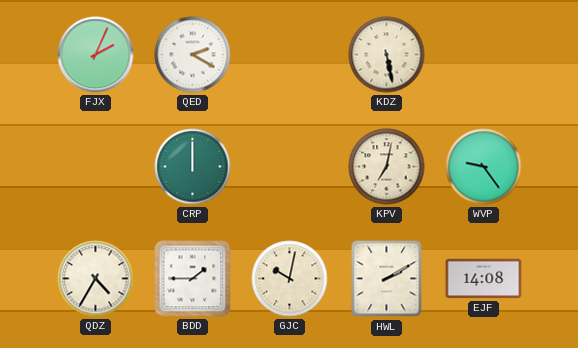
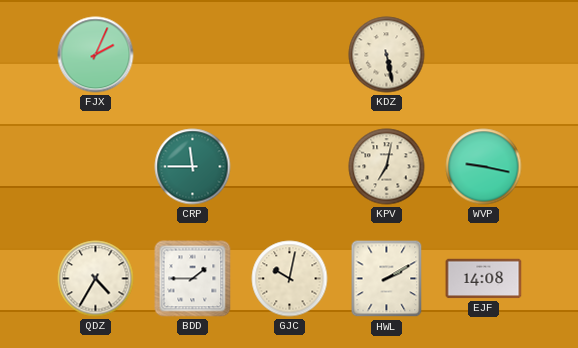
QED: 2:20 -> none (193, 55)
CRP: 12:00 -> 11:45 (193, 167)
WVP: 9:24 -> 9:17 (484, 167)
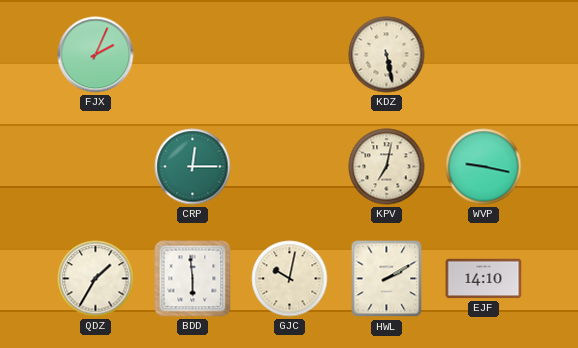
CRP: 11:45 -> 12:15 (193, 167)
QDZ: 4:35 -> 1:35 (96, 279)
BDD: 1:45 -> 5:59 (193, 279)
EJF: 14:08 -> 14:10 (484, 279)
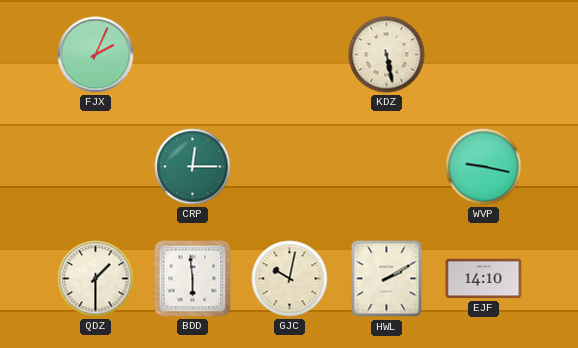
KPV: 7:02 -> none (387, 167)
QDZ: 1:35 -> 1:30 (96, 279)
